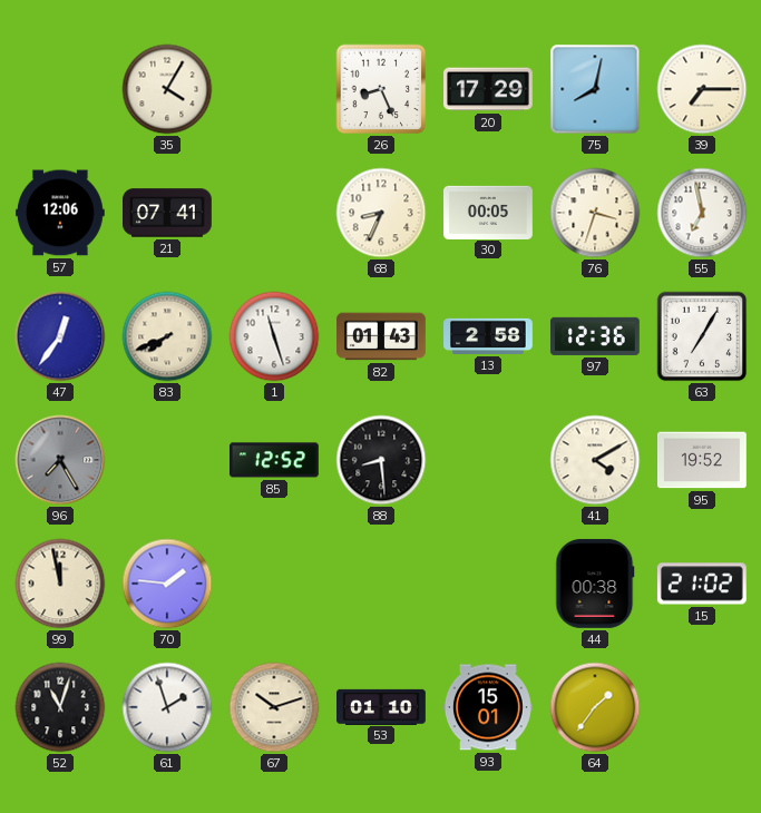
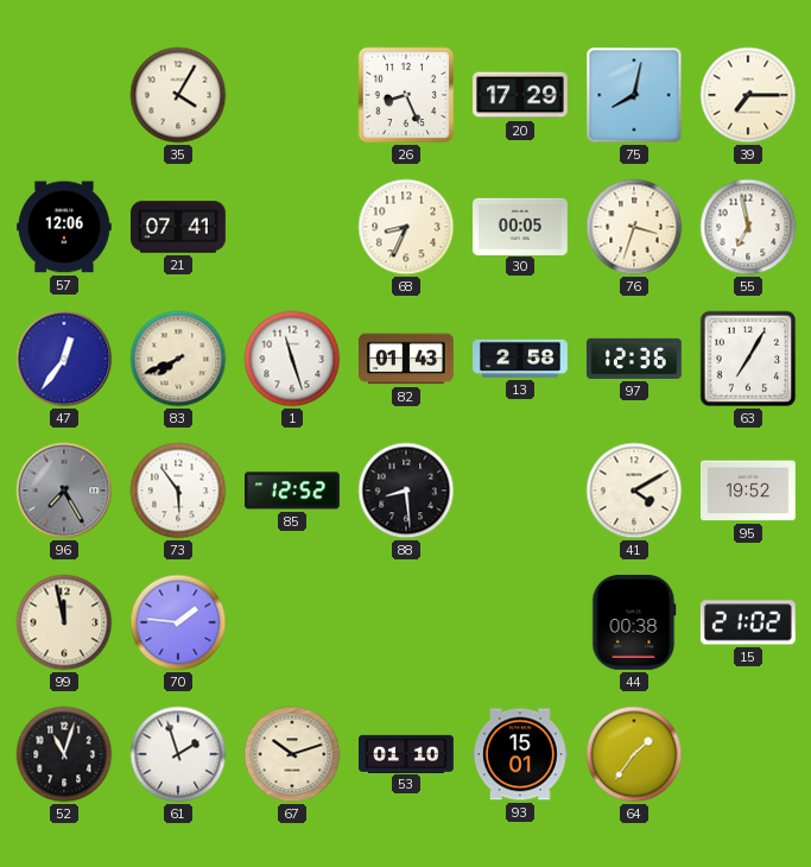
73: none -> 5:54 (178, 491)
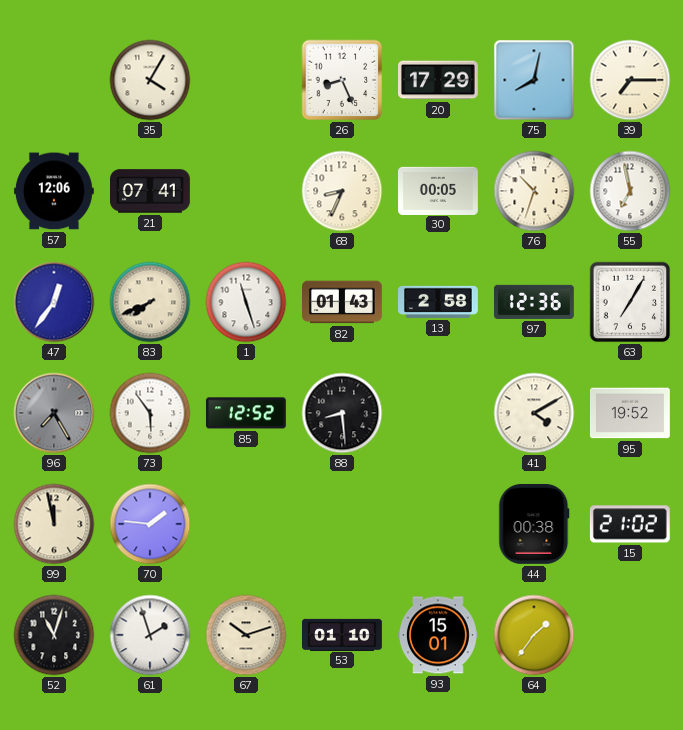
76: 3:33 -> 10:33 (534, 191)
